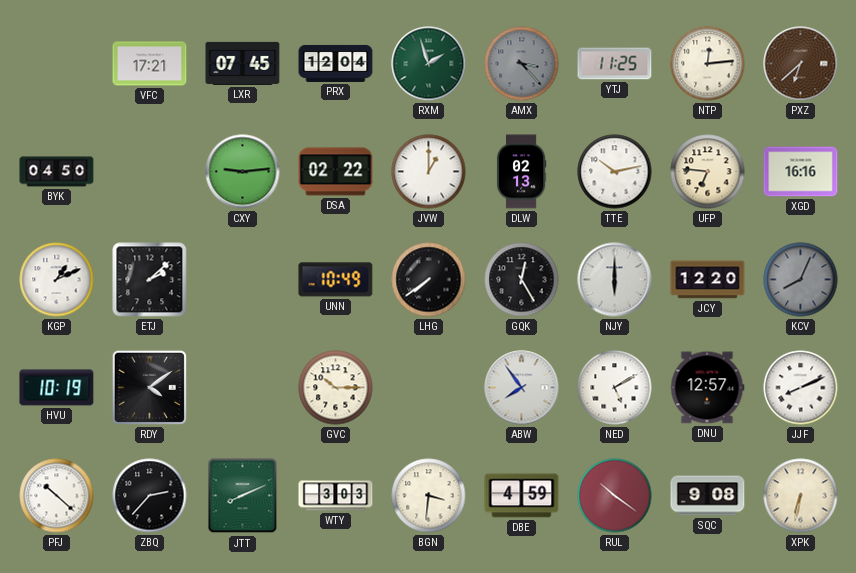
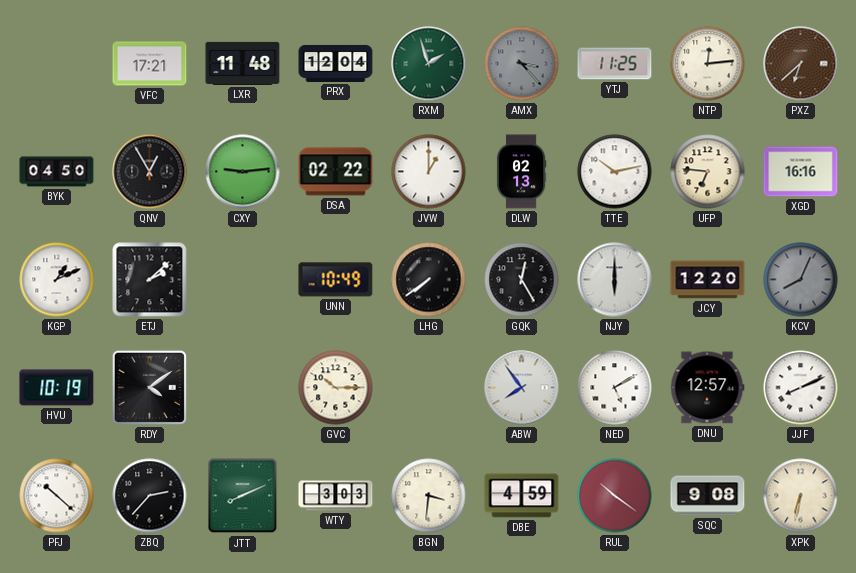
LXR: 07:45 -> 11:48 (243, 63)
QNV: none -> 12:55 (150, 172)
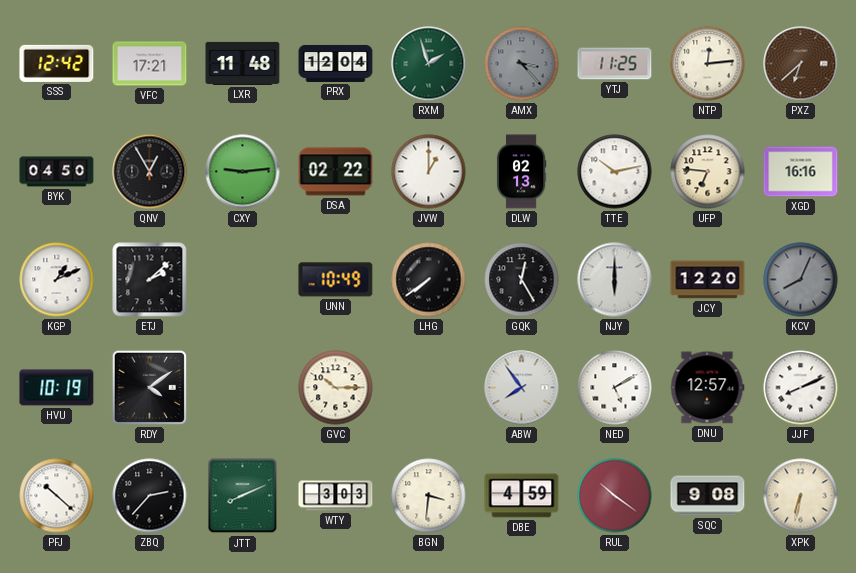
SSS: none -> 12:42 (57, 63)
